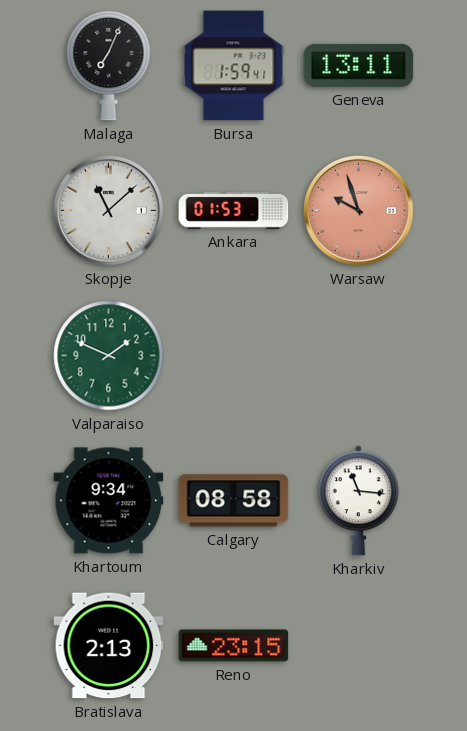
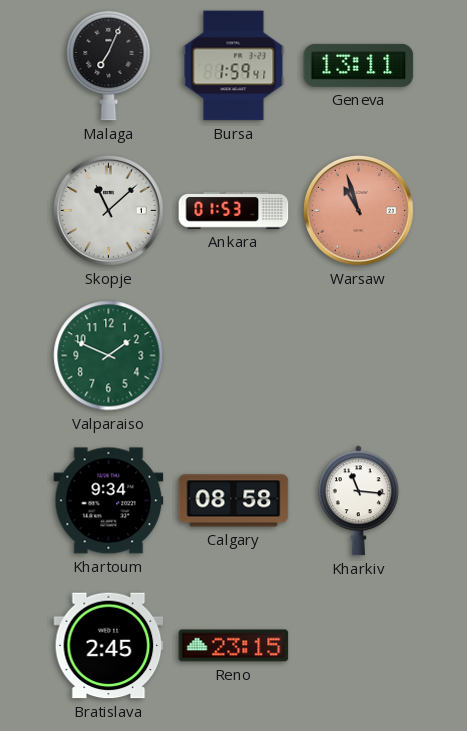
Warsaw: 9:57 -> 10:57 (358, 210)
Bratislava: 2:13 -> 2:45 (109, 646)
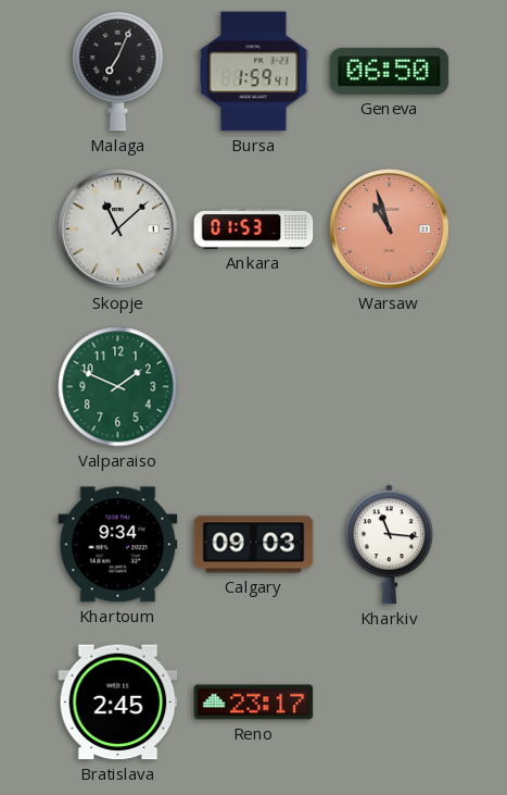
Geneva: 13:11 -> 06:50 (390, 71)
Calgary: 08:58 -> 09:03 (254, 545)
Reno: 23:15 -> 23:17 (254, 703)
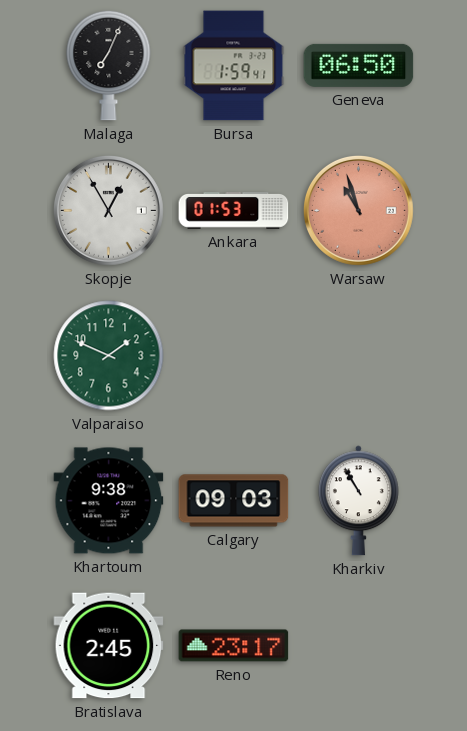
Skopje: 11:08 -> 12:55 (108, 210)
Khartoum: 9:34 -> 9:38 (109, 501)
Kharkiv: 11:16 -> 10:55 (358, 501)
